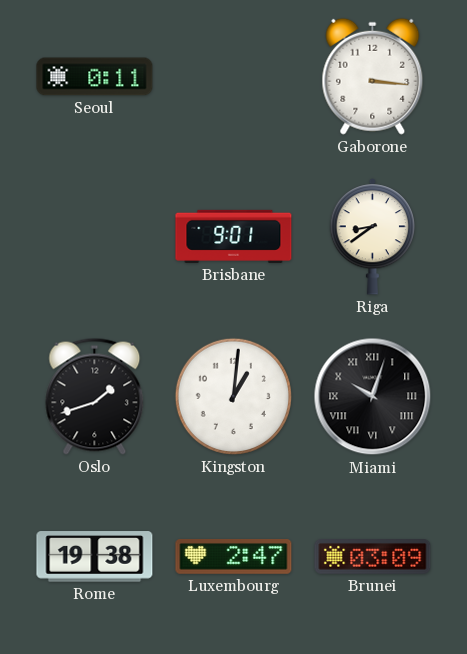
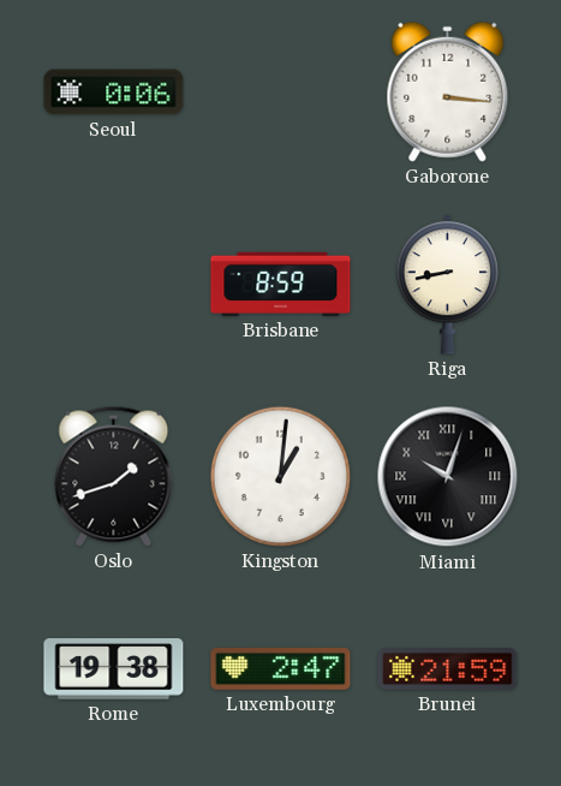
Seoul: 0:11 -> 0:06 (114, 93)
Brisbane: 9:01 -> 8:59 (281, 284)
Riga: 8:39 -> 8:43 (447, 285)
Brunei: 03:09 -> 21:59 (448, 669)
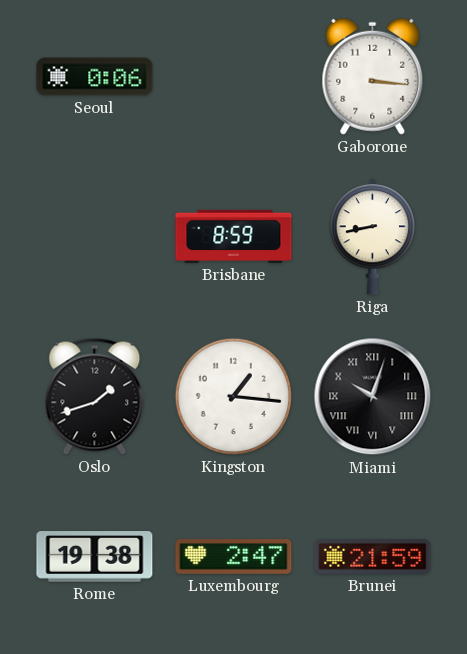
Kingston: 1:01 -> 1:16 (233, 396)
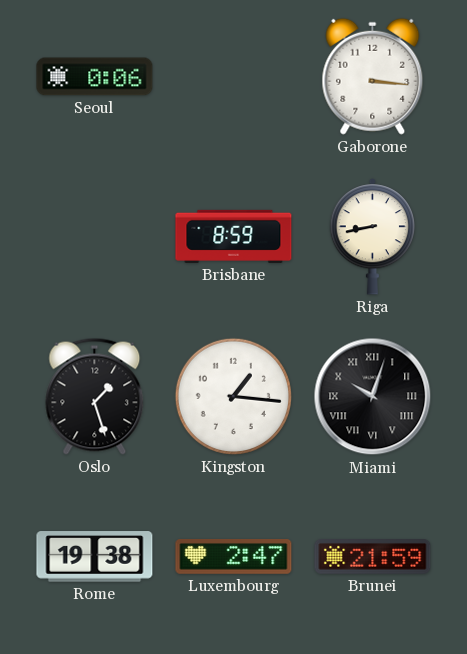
Oslo: 1:42 -> 1:27 (95, 396)
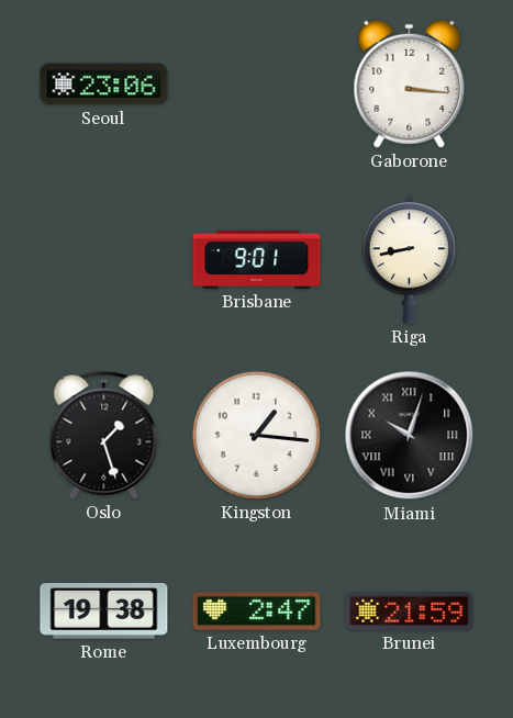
Seoul: 0:06 -> 23:06 (104, 85)
Brisbane: 8:59 -> 9:01 (257, 259)
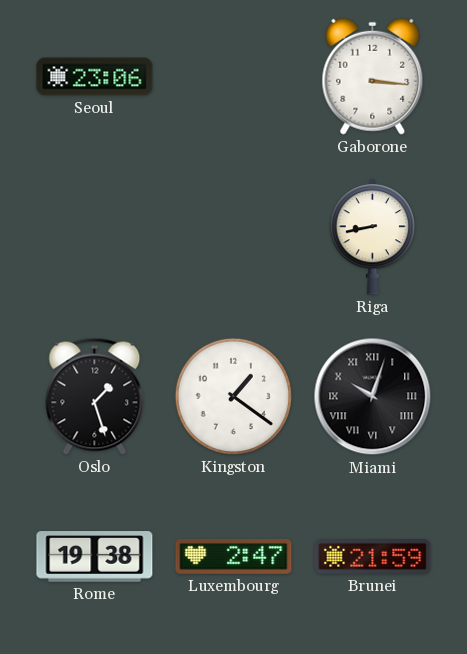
Brisbane: 9:01 -> none (257, 259)
Kingston: 1:16 -> 1:21 (233, 396)
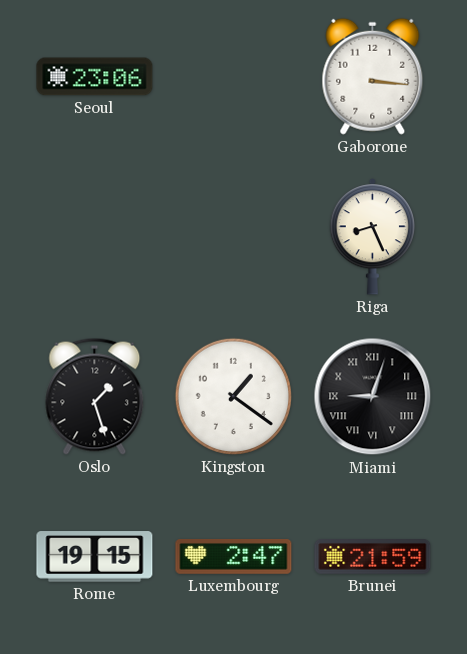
Riga: 8:43 -> 8:26 (372, 237)
Miami: 10:03 -> 9:03 (373, 397)
Rome: 19:38 -> 19:15 (95, 557)
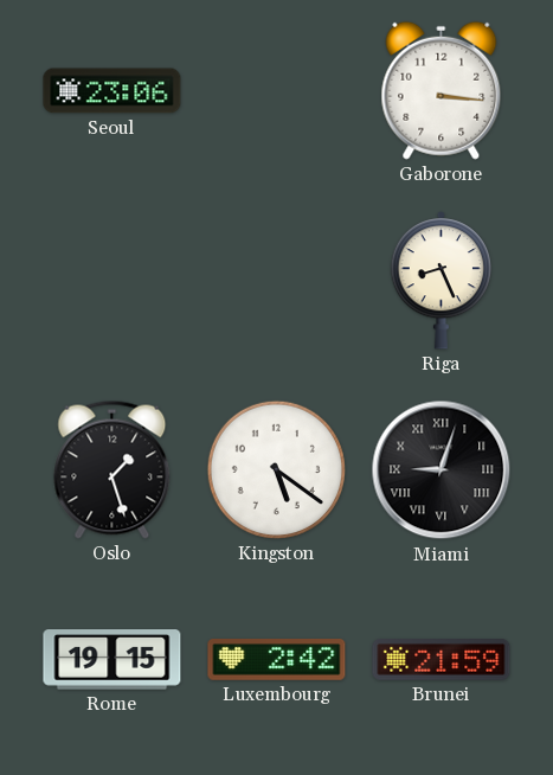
Kingston: 1:21 -> 5:21 (276, 469)
Luxembourg: 2:47 -> 2:42 (277, 660)
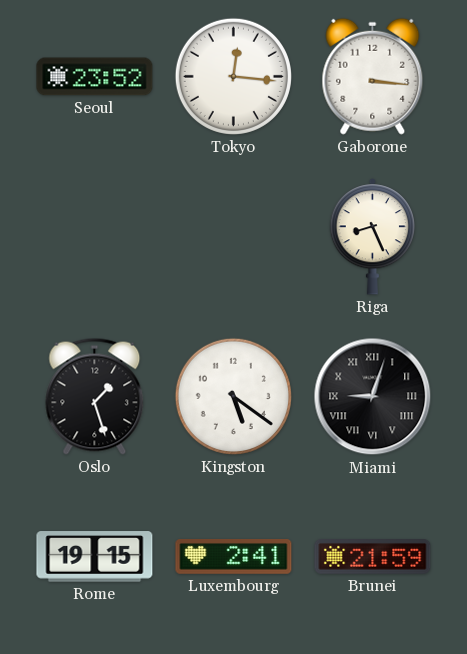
Seoul: 23:06 -> 23:52 (95, 77)
Tokyo: none -> 12:16 (233, 76)
Luxembourg: 2:42 -> 2:41 (234, 557)
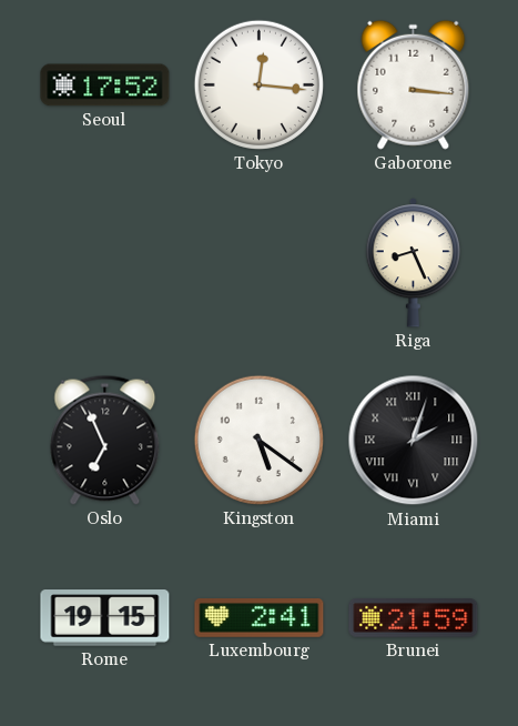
Seoul: 23:52 -> 17:52 (105, 85)
Oslo: 1:27 -> 6:56 (105, 440)
Miami: 9:03 -> 2:03 (414, 441)
